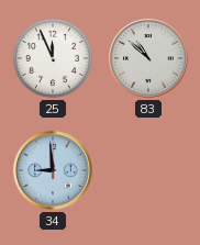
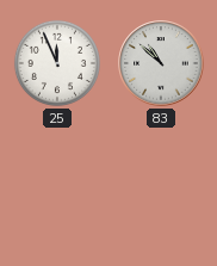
34: 8:59 -> none (53, 170)
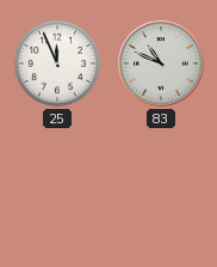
83: 10:52 -> 10:49 (161, 63)
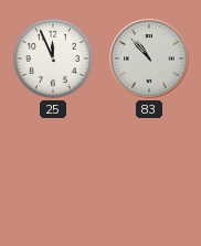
83: 10:49 -> 10:53 (149, 58)
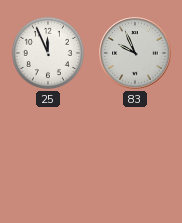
83: 10:53 -> 9:56 (135, 53)
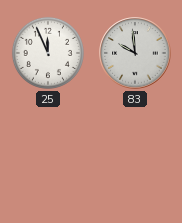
83: 9:56 -> 9:59 (135, 53)
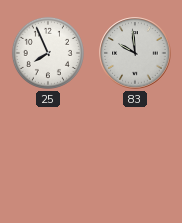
25: 11:56 -> 7:56 (48, 53)
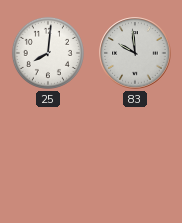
25: 7:56 -> 8:01 (48, 53)
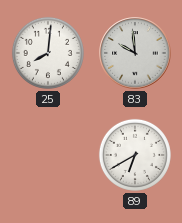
89: none -> 6:40 (135, 155)
